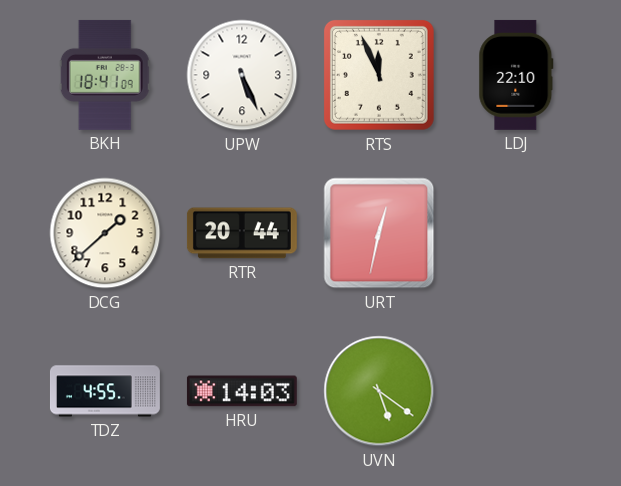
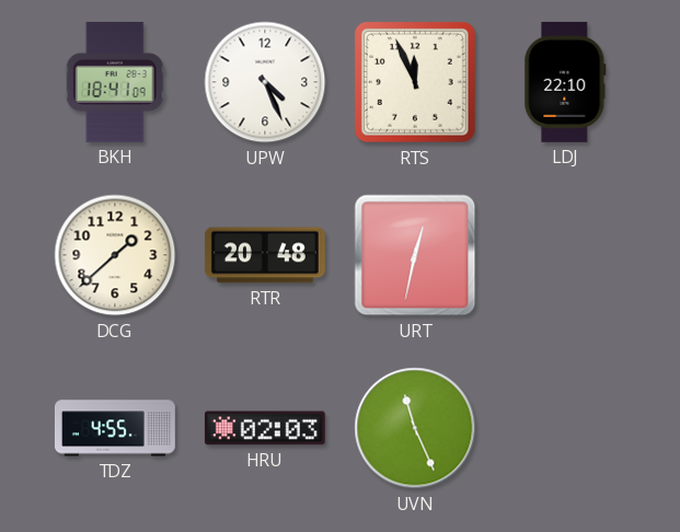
UPW: 5:26 -> 4:26 (265, 82)
RTR: 20:44 -> 20:48 (265, 255)
HRU: 14:03 -> 02:03 (265, 428)
UVN: 5:21 -> 11:26 (415, 428)
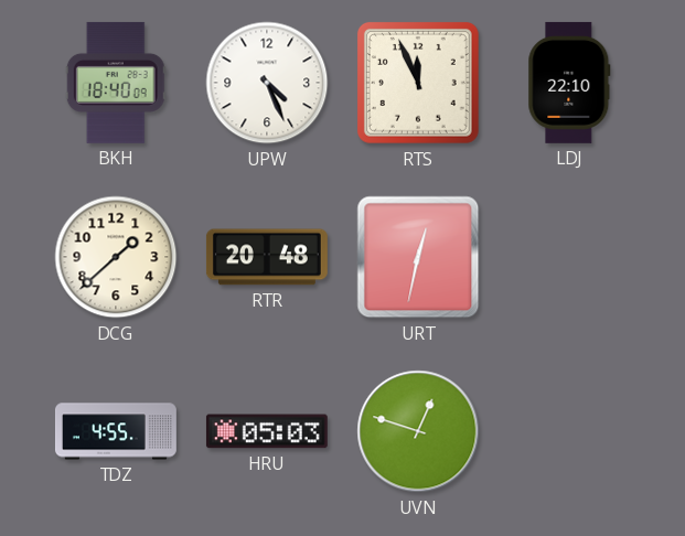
BKH: 18:41 -> 18:40 (116, 83)
HRU: 02:03 -> 05:03 (267, 431)
UVN: 11:26 -> 12:48 (418, 431)
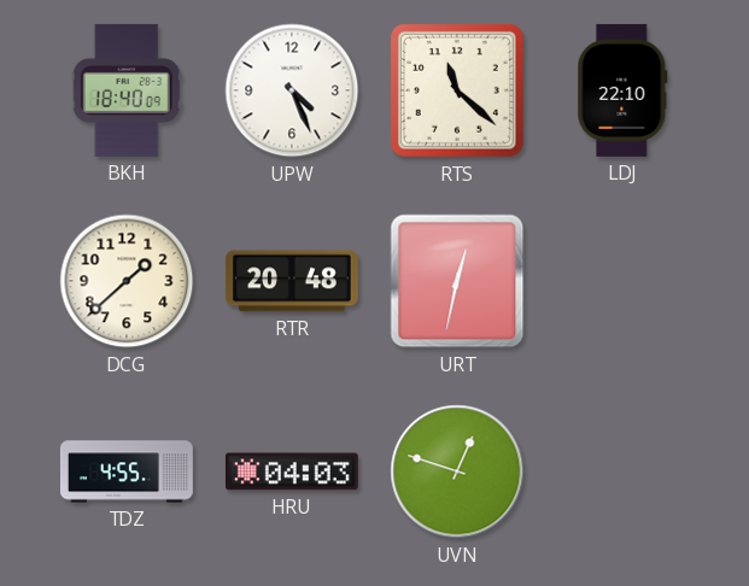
RTS: 11:56 -> 11:22 (457, 90)
HRU: 05:03 -> 04:03 (292, 471)
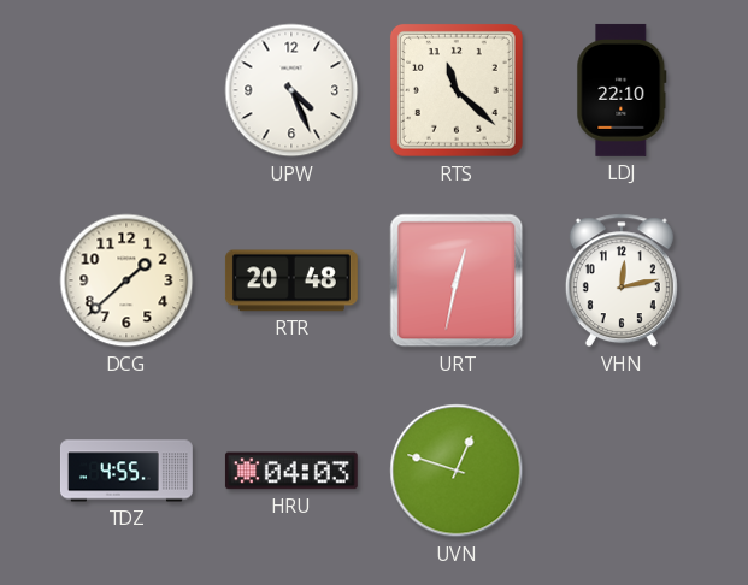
BKH: 18:40 -> none (127, 90)
VHN: none -> 12:13 (622, 280)
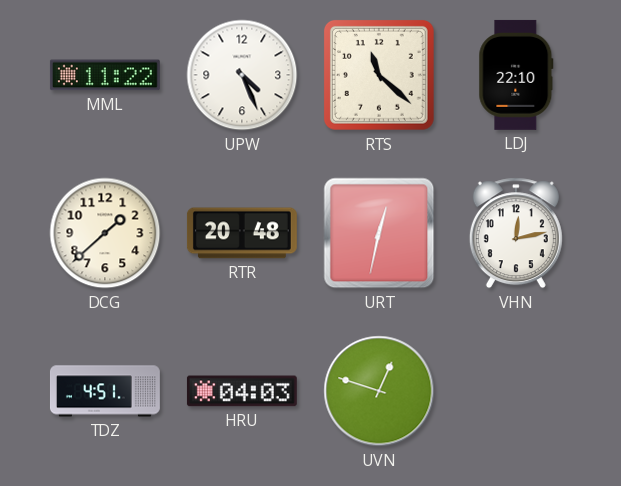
MML: none -> 11:22 (105, 75)
TDZ: 4:55 -> 4:51 (105, 391)
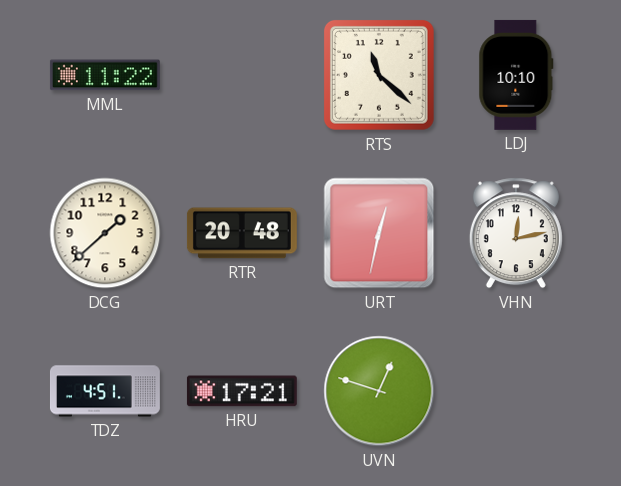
UPW: 4:26 -> none (242, 75)
LDJ: 22:10 -> 10:10 (516, 75)
HRU: 04:03 -> 17:21 (242, 391)
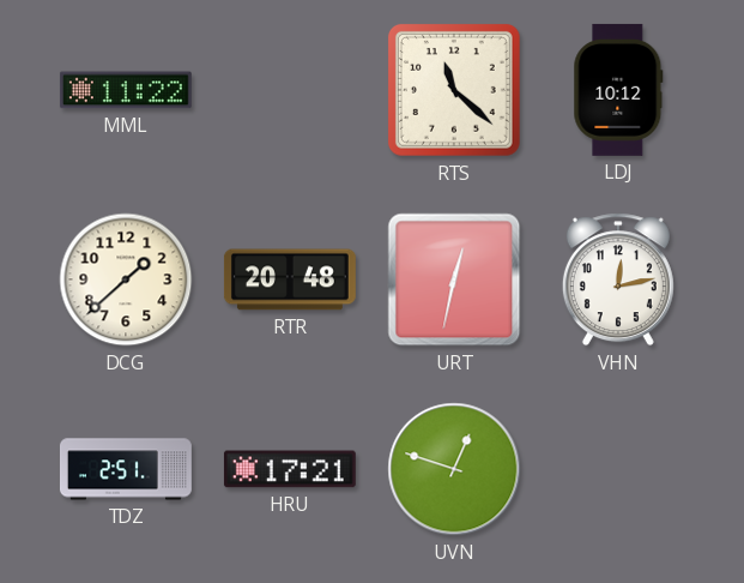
LDJ: 10:10 -> 10:12 (618, 90)
TDZ: 4:51 -> 2:51 (126, 469)
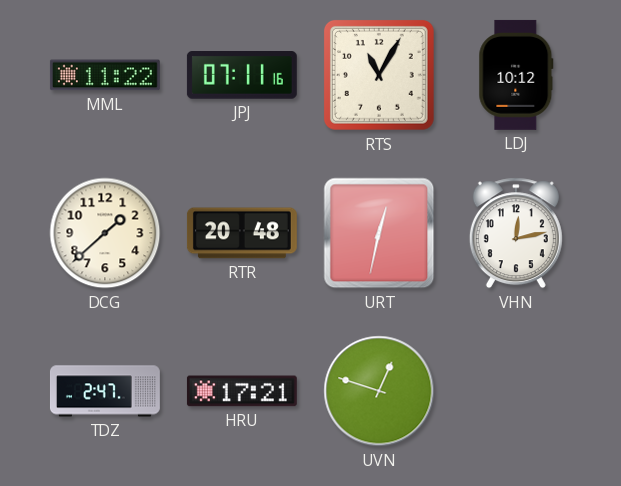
JPJ: none -> 07:11 (242, 76)
RTS: 11:22 -> 11:05 (379, 75)
TDZ: 2:51 -> 2:47 (105, 391)
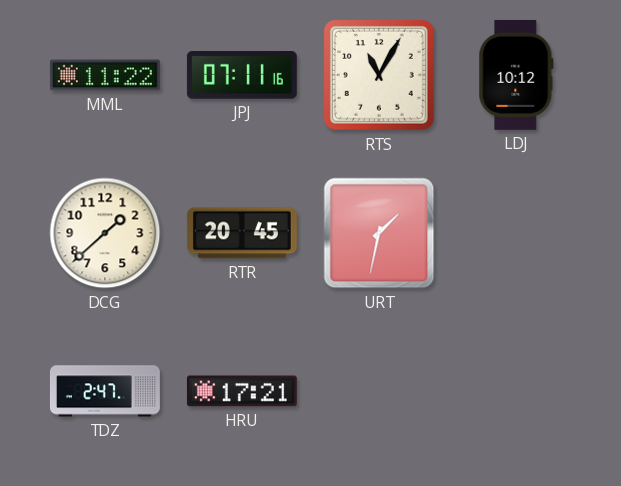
RTR: 20:48 -> 20:45 (242, 233)
URT: 12:32 -> 1:32 (379, 233)
VHN: 12:13 -> none (516, 233)
UVN: 12:48 -> none (379, 391)
